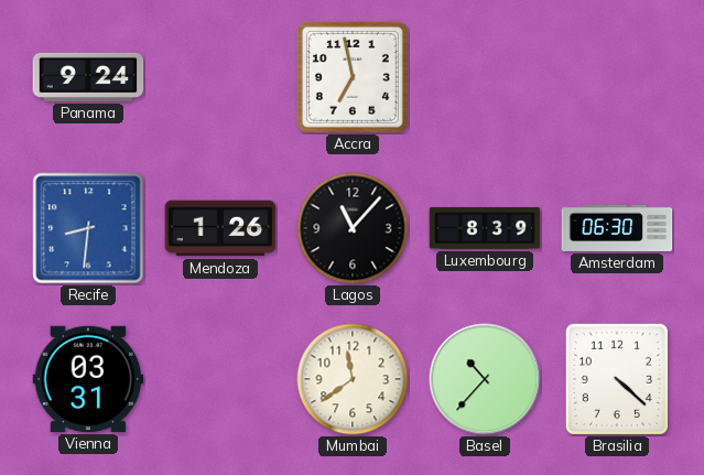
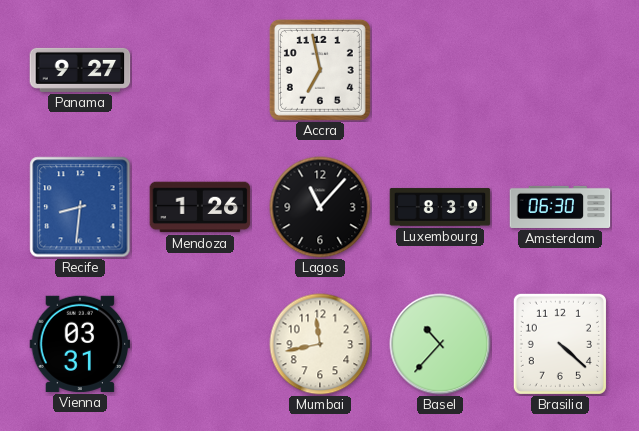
Panama: 9:24 -> 9:27 (80, 70)
Mumbai: 11:39 -> 11:43 (320, 344)
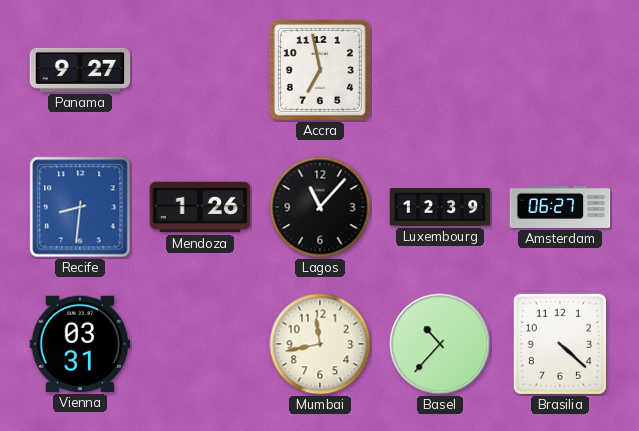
Luxembourg: 8:39 -> 12:39 (440, 207)
Amsterdam: 06:30 -> 06:27 (560, 207)
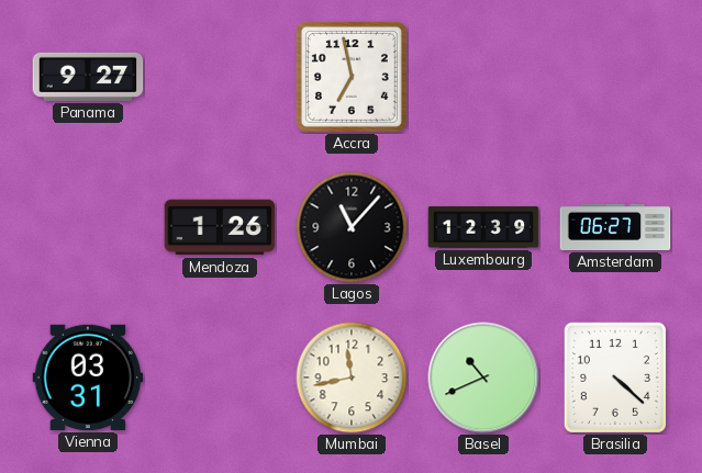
Recife: 8:31 -> none (80, 207)
Basel: 10:37 -> 10:41 (483, 378)
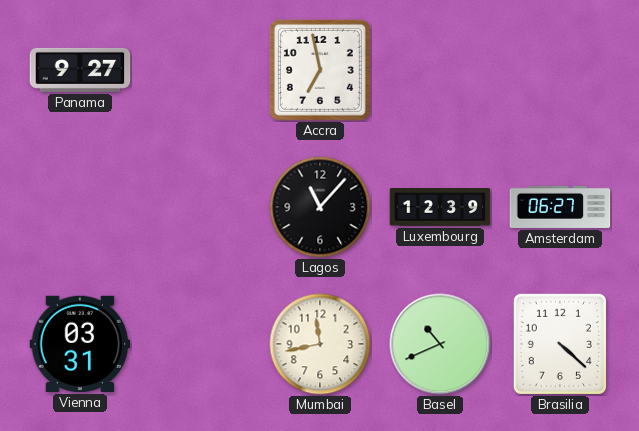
Mendoza: 1:26 -> none (220, 227)
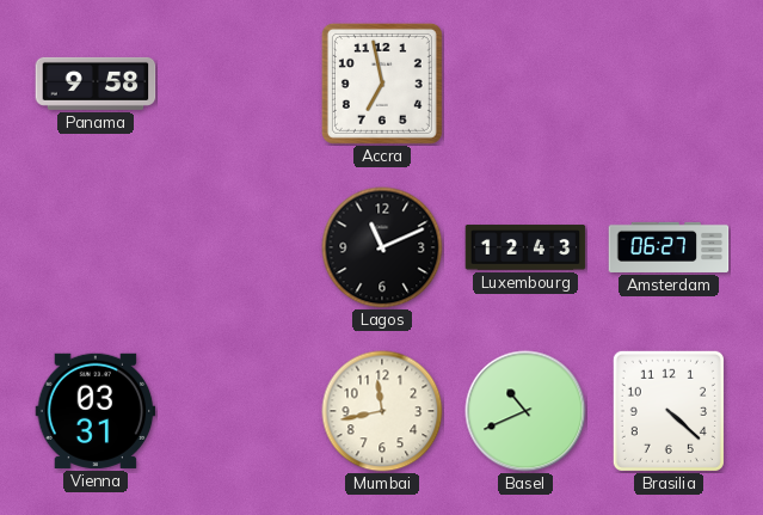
Panama: 9:27 -> 9:58 (96, 84)
Lagos: 11:07 -> 11:11 (382, 247)
Luxembourg: 12:39 -> 12:43 (525, 247)
